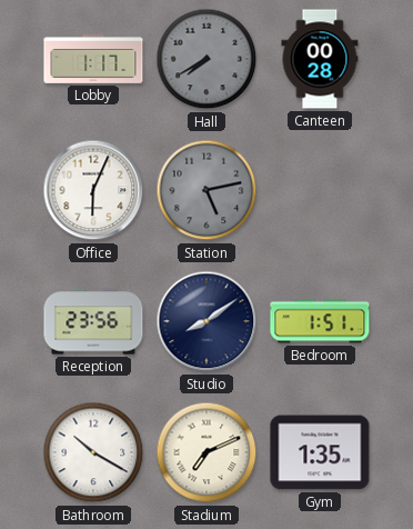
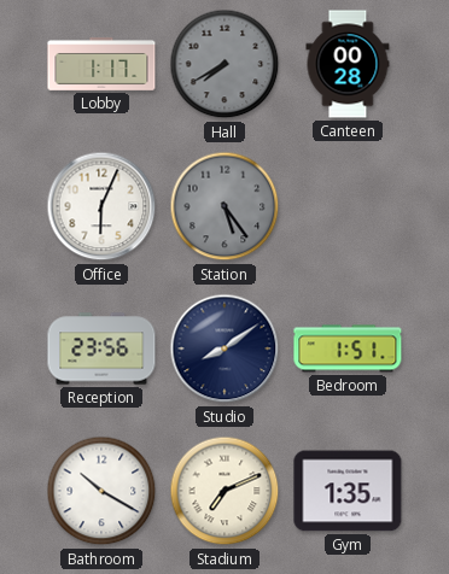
Station: 5:13 -> 5:24 (224, 206)
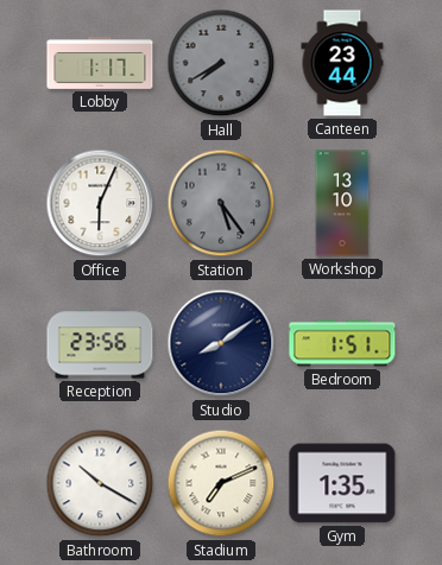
Canteen: 00:28 -> 23:44 (342, 63)
Workshop: none -> 13:10 (342, 203)
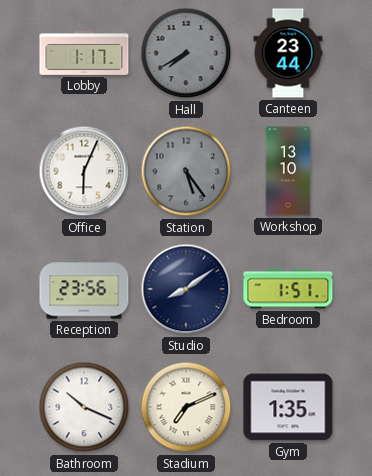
Bathroom: 10:20 -> 10:19 (84, 407)
